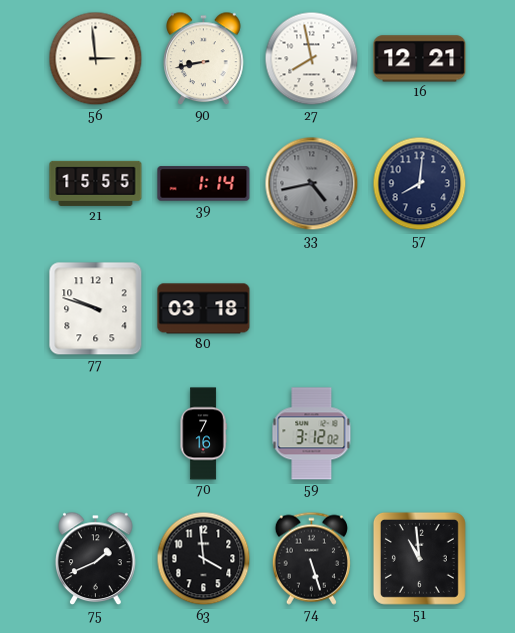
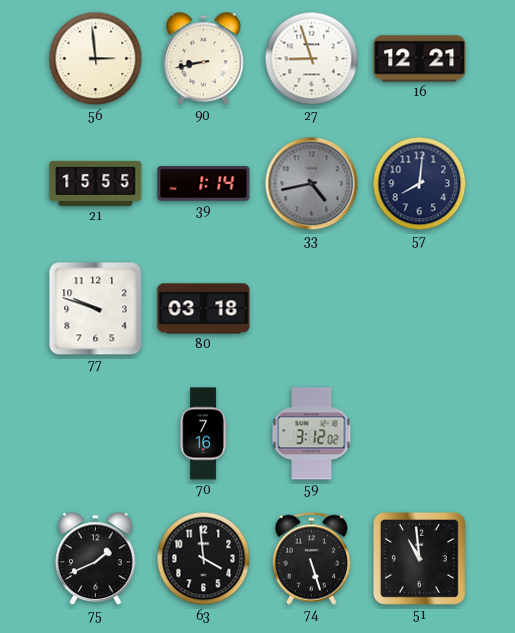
27: 7:58 -> 8:57 (312, 59)
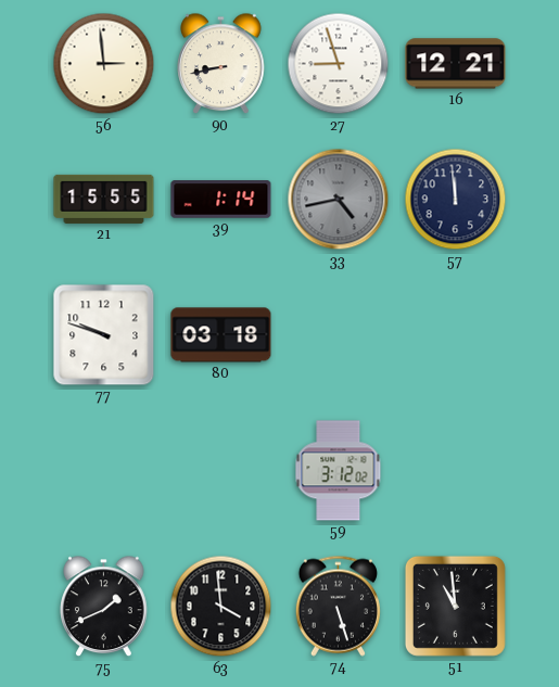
57: 8:01 -> 11:59 (456, 200)
70: 7:16 -> none (203, 434)
